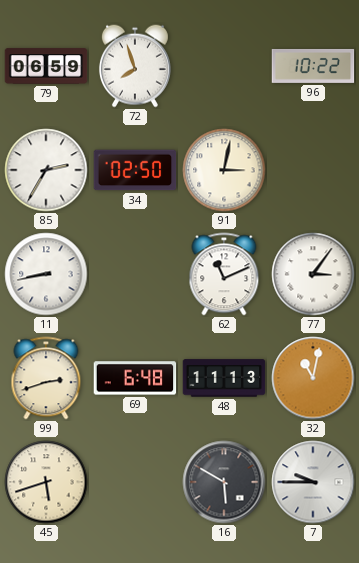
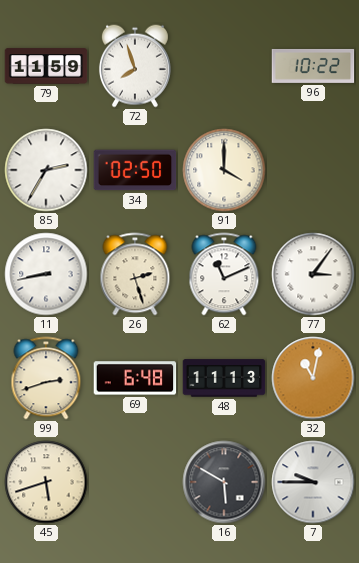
79: 06:59 -> 11:59 (46, 66)
91: 3:02 -> 4:00 (224, 170)
26: none -> 2:27 (135, 274)
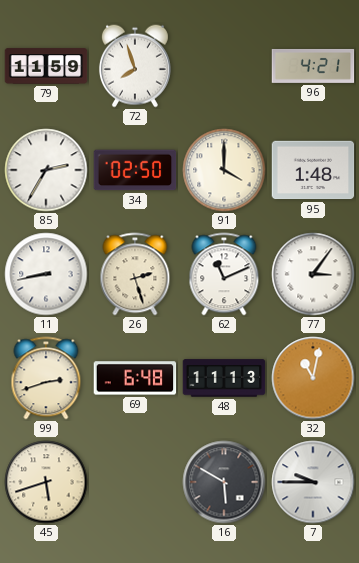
96: 10:22 -> 4:21 (313, 66)
95: none -> 1:48 (313, 170)
